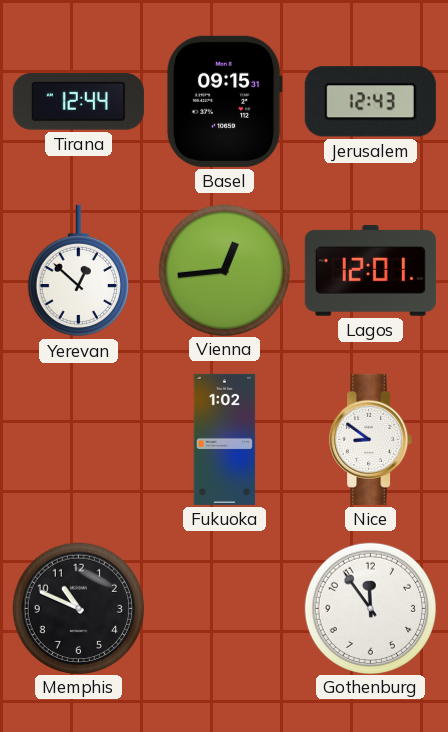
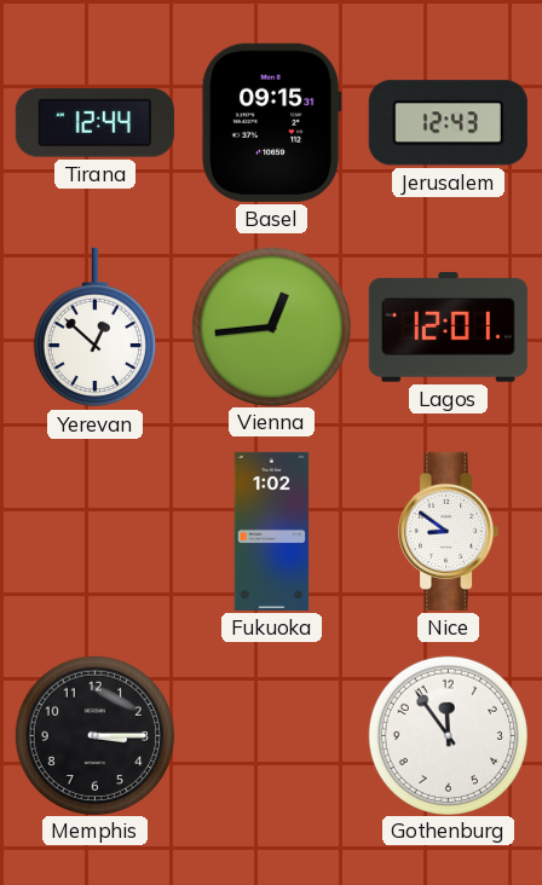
Memphis: 10:49 -> 3:15 (94, 735)
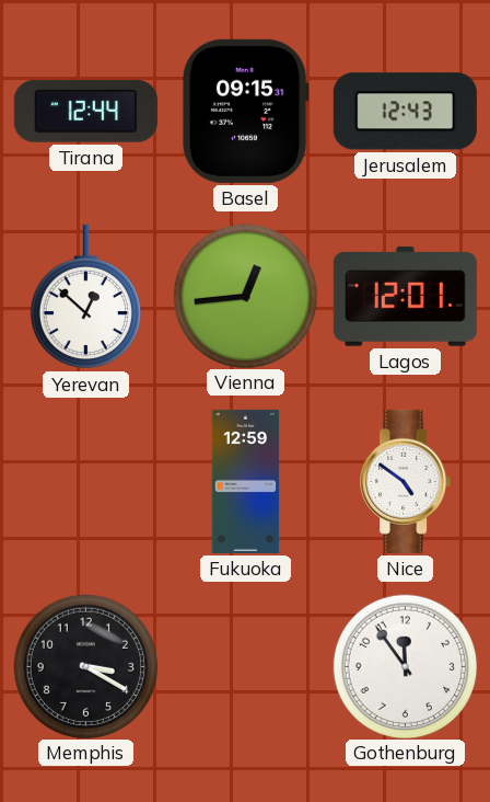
Fukuoka: 1:02 -> 12:59 (246, 481)
Nice: 8:51 -> 4:51 (406, 481)
Memphis: 3:15 -> 3:20 (85, 666)
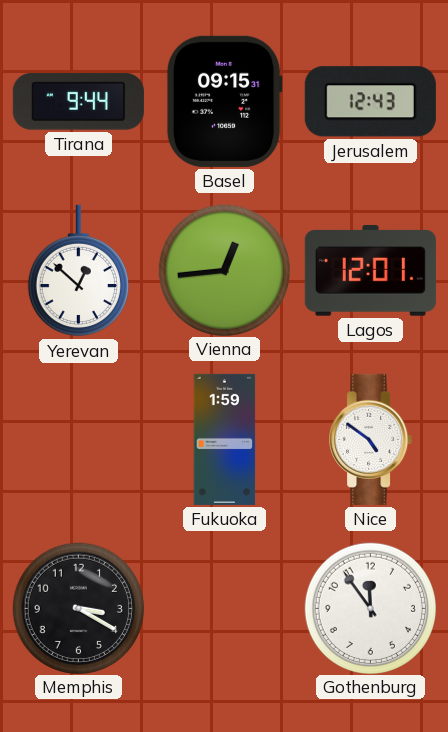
Tirana: 12:44 -> 9:44 (78, 102)
Fukuoka: 12:59 -> 1:59 (225, 439)
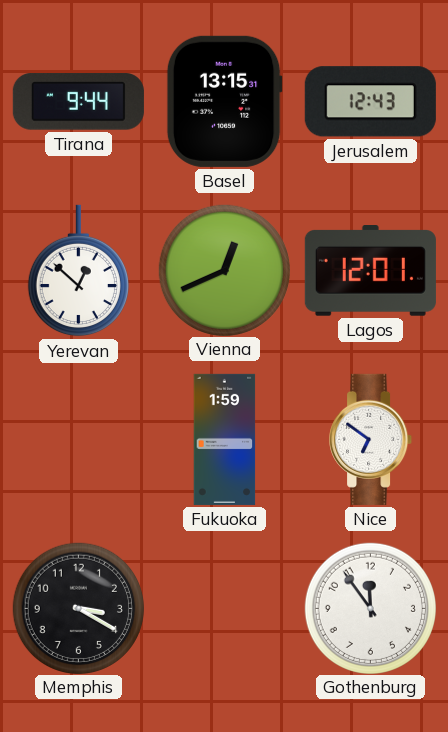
Basel: 09:15 -> 13:15 (224, 101)
Vienna: 12:44 -> 12:41 (224, 270)
Nice: 4:51 -> 6:51 (371, 439)
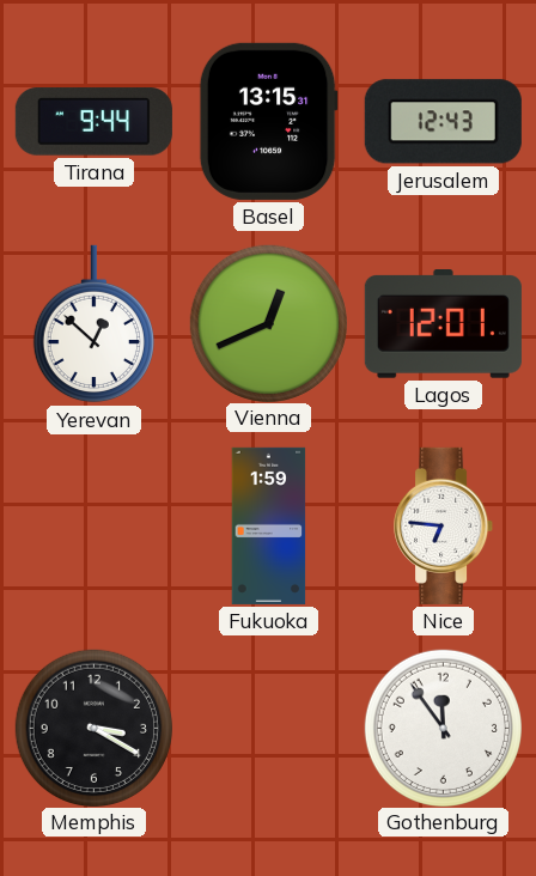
Nice: 6:51 -> 6:46 (444, 525)
